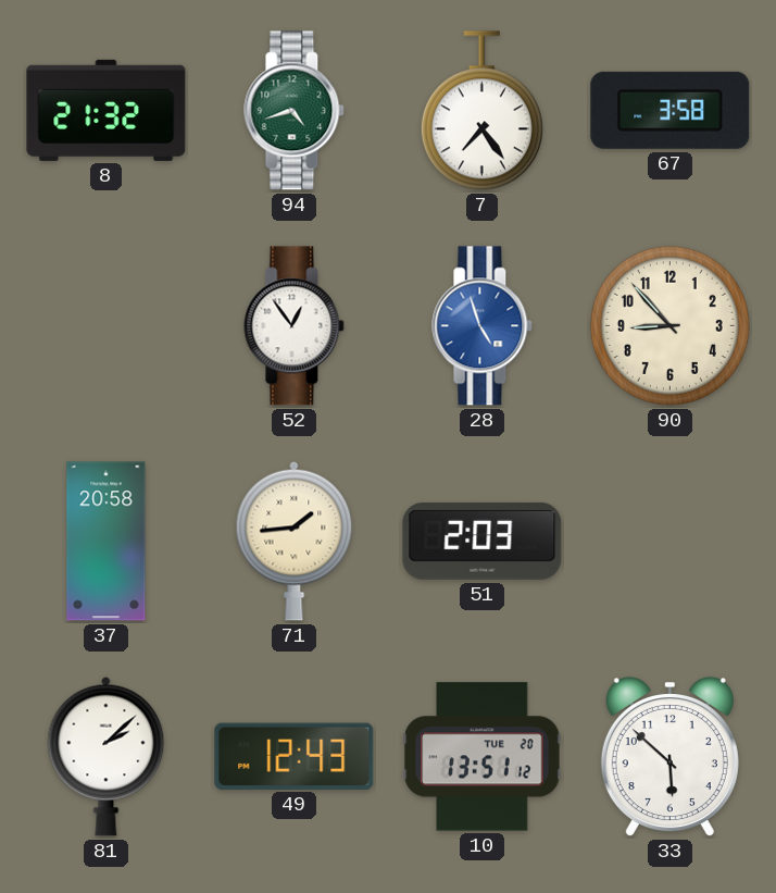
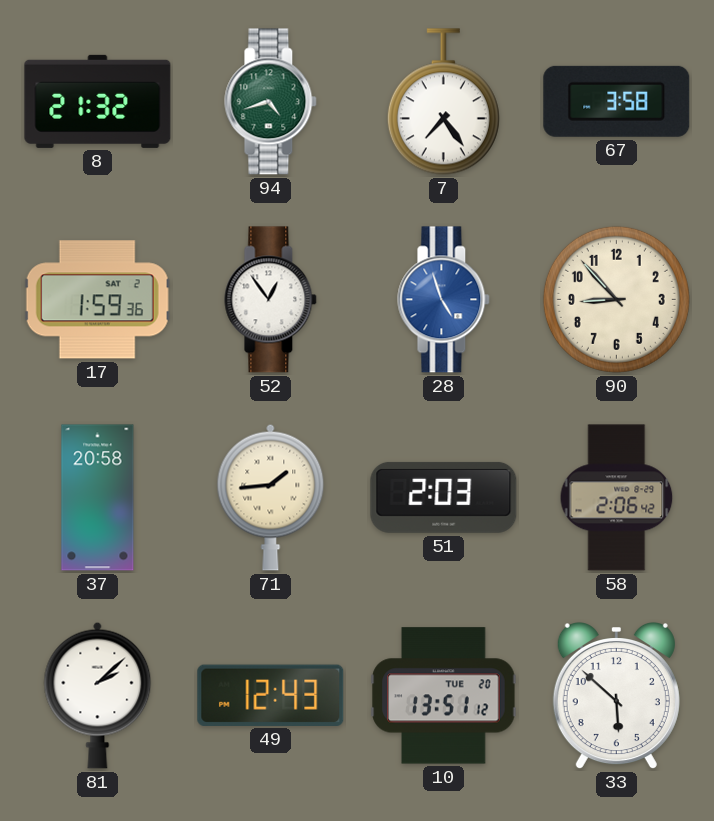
17: none -> 1:59 (97, 300)
58: none -> 2:06 (617, 498)
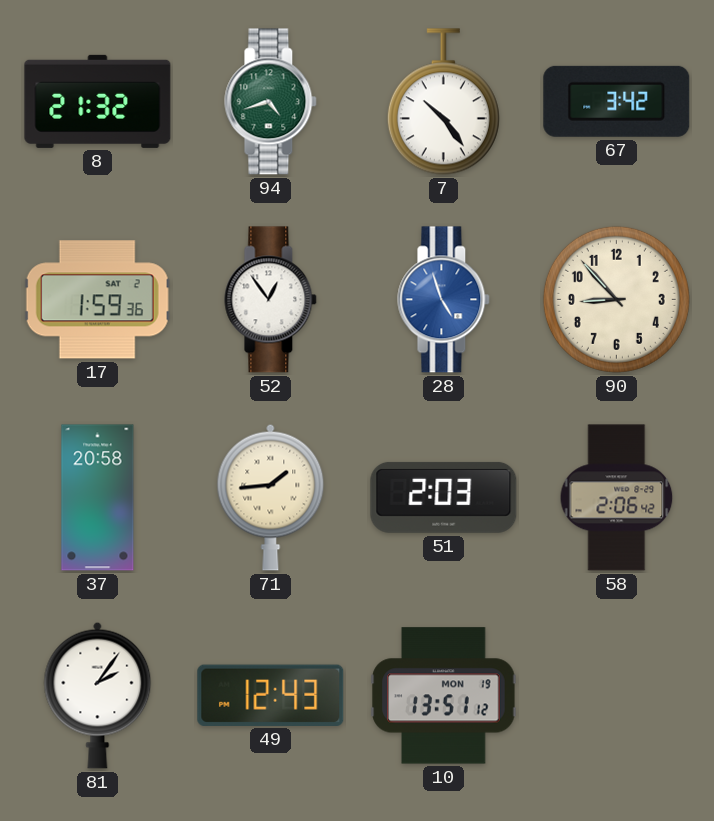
7: 7:24 -> 10:24 (443, 102)
67: 3:58 -> 3:42 (617, 101)
81: 2:08 -> 2:06 (98, 695)
10 date: TUE 20 -> MON 19 (444, 696)
33: 5:52 -> none (616, 697)
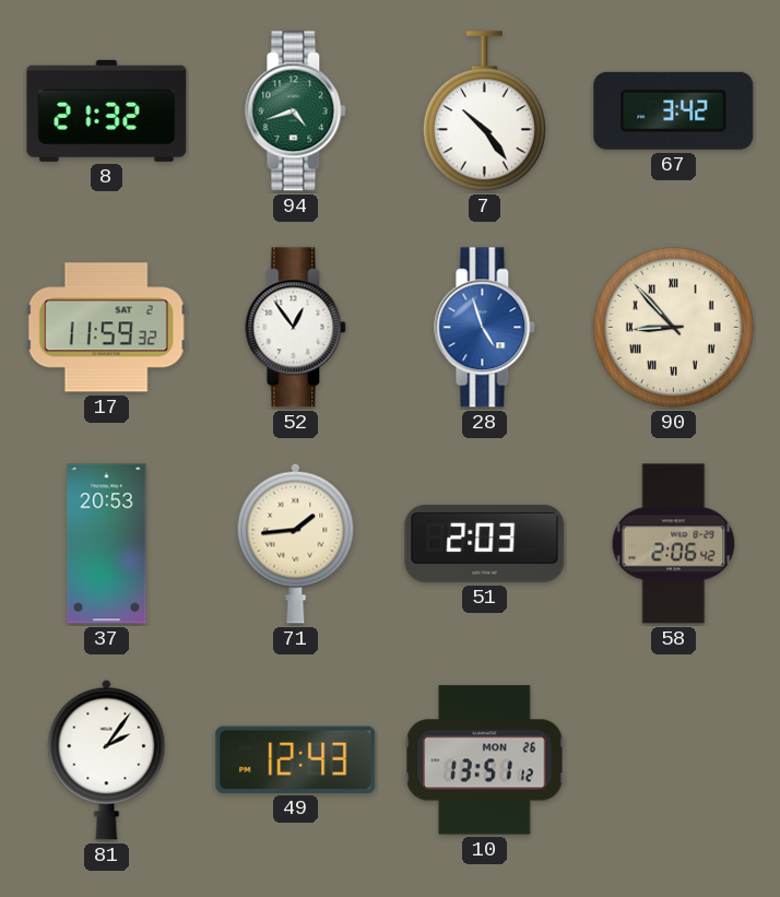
17: 1:59 -> 11:59 (106, 328)
90 numerals: Arabic -> Roman (673, 327)
37: 20:58 -> 20:53 (107, 544)
10 date: MON 19 -> MON 26 (485, 760)
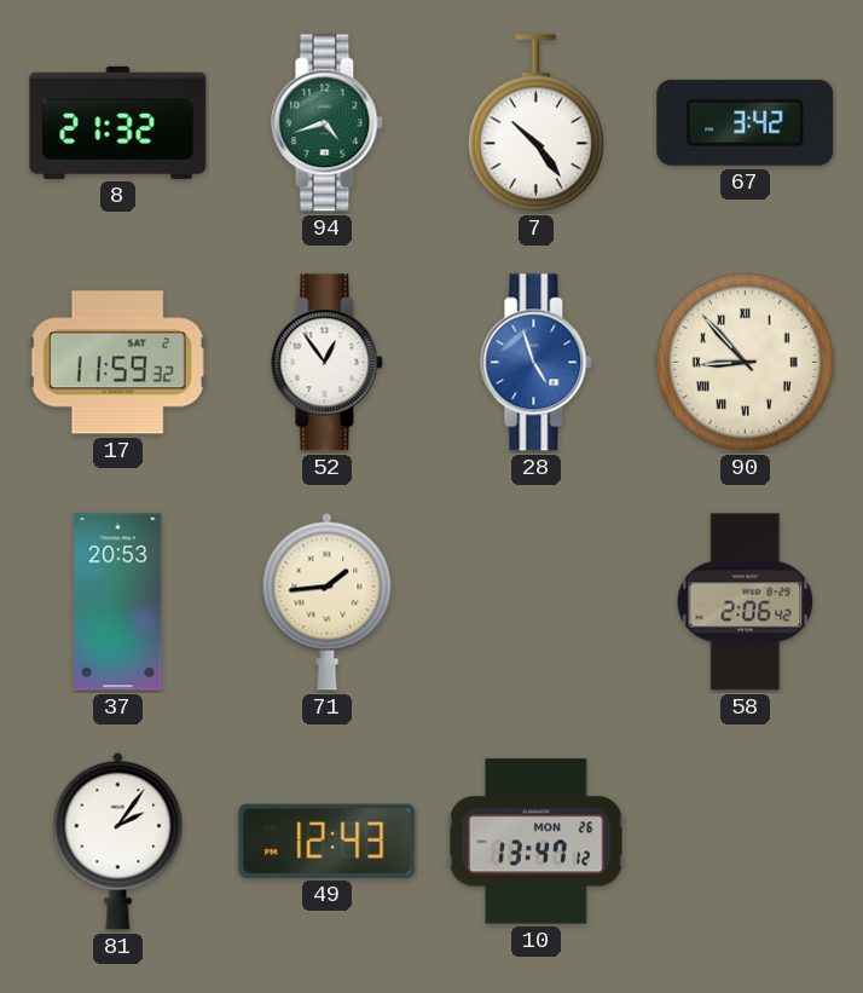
51: 2:03 -> none (485, 543)
10: 13:51 -> 13:47 (537, 842)
